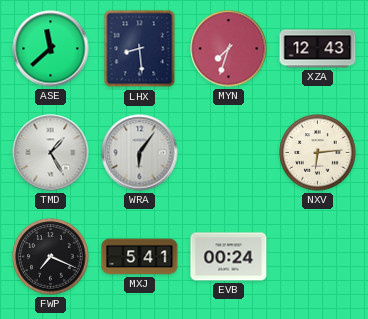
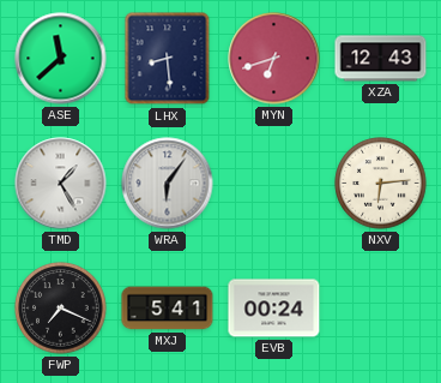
MYN: 7:33 -> 6:42 (274, 59)
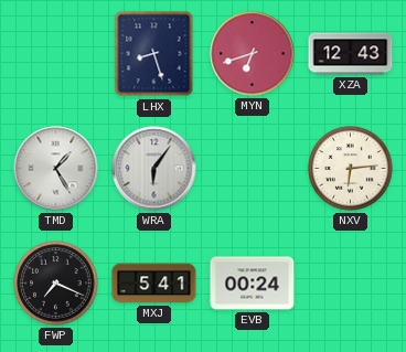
ASE: 11:38 -> none (61, 59)
LHX: 8:29 -> 8:27 (154, 54)
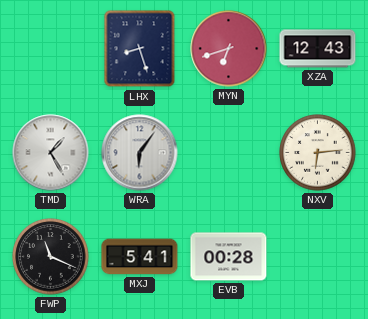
FWP: 7:19 -> 11:19 (51, 257)
EVB: 00:24 -> 00:28 (229, 257)
